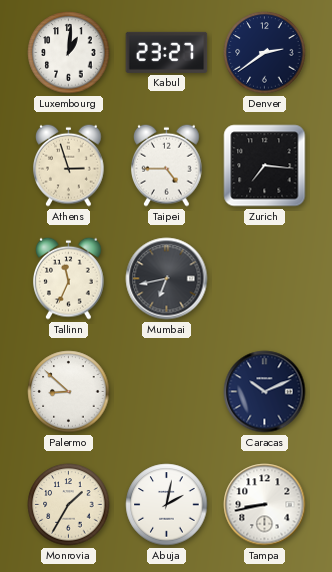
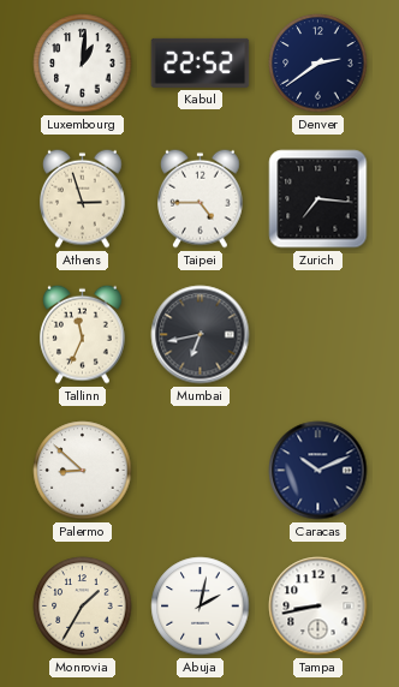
Kabul: 23:27 -> 22:52 (201, 62)
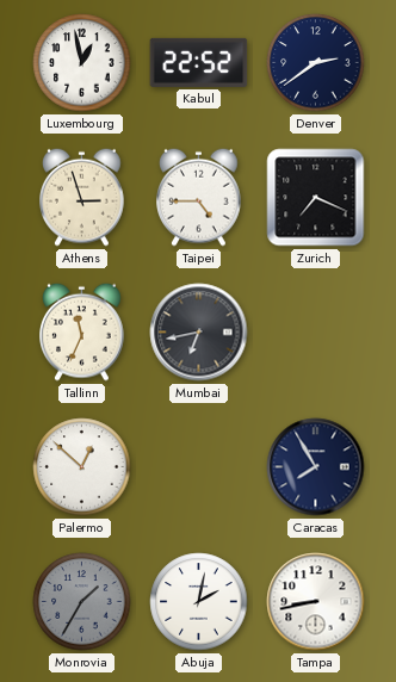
Luxembourg: 1:01 -> 12:58 (82, 63)
Zurich: 7:16 -> 7:19 (316, 198)
Palermo: 8:52 -> 12:52 (82, 467)
Caracas: 10:11 -> 7:55 (316, 467)
Monrovia dial: cream -> grey (82, 602)
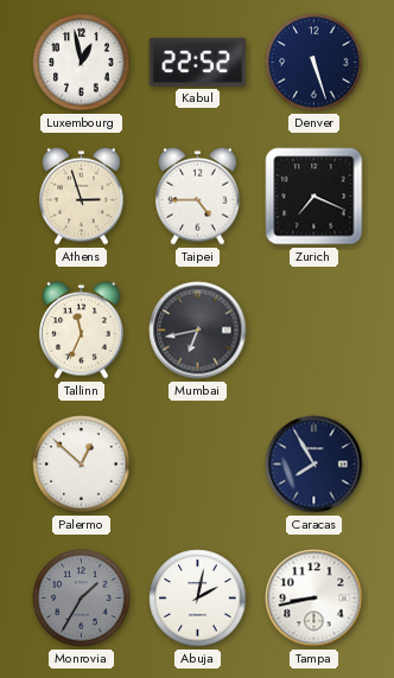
Denver: 2:39 -> 5:27 (314, 63)
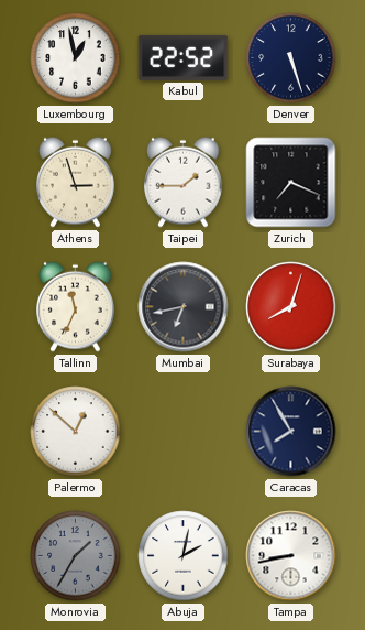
Taipei: 4:45 -> 1:45 (184, 182)
Surabaya: none -> 8:03 (291, 307)
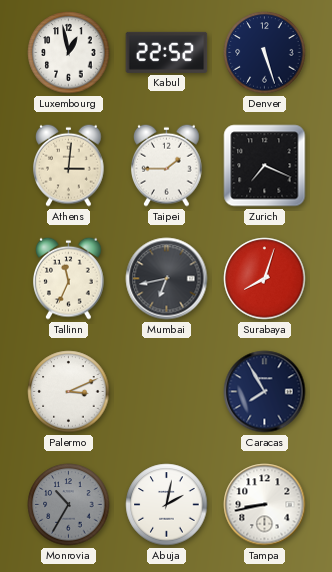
Athens: 2:57 -> 3:01 (69, 165)
Palermo: 12:52 -> 3:11 (69, 392)
Monrovia: 1:35 -> 10:35 (69, 505)
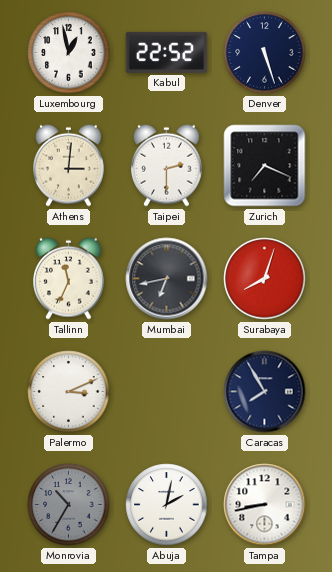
Taipei: 1:45 -> 2:30 (167, 165)
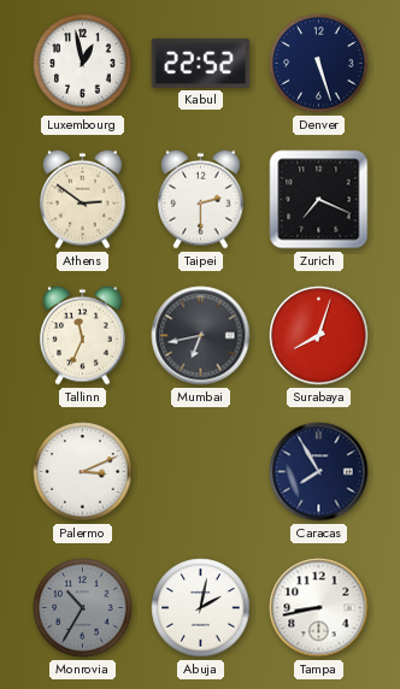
Athens: 3:01 -> 2:51 (83, 199)
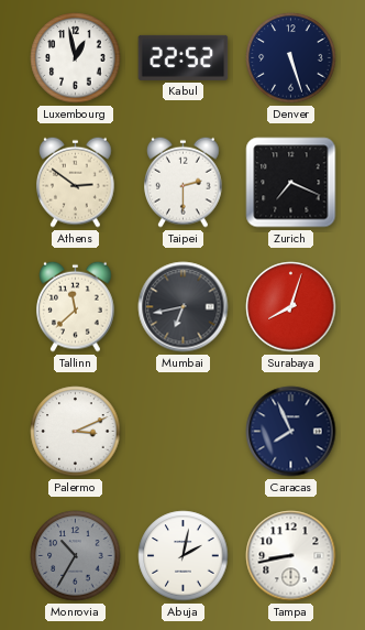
Tallinn: 11:34 -> 11:38 (76, 306)
Caracas: 7:55 -> 7:56 (291, 432)
